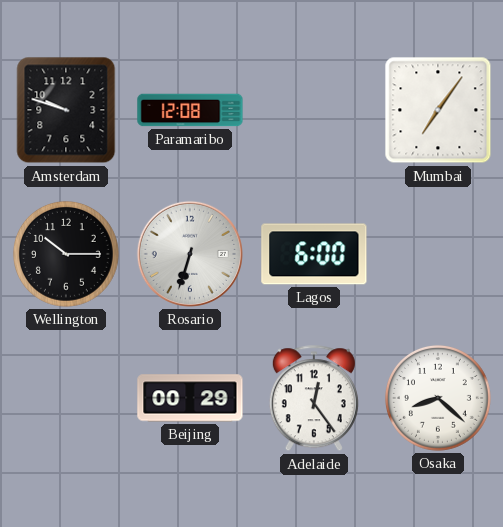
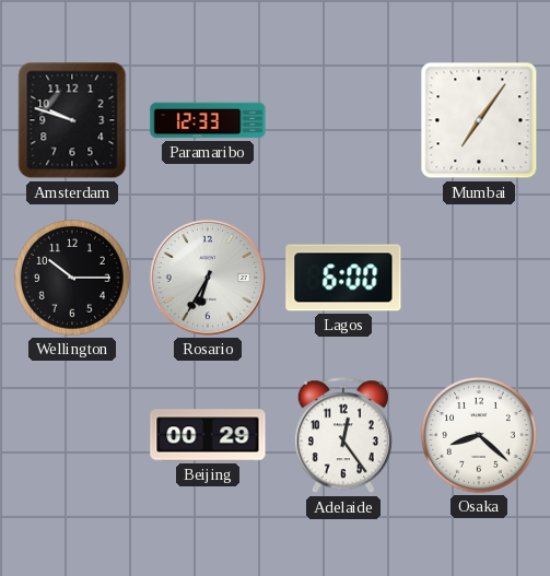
Paramaribo: 12:08 -> 12:33 (208, 120)
Rosario: 6:33 -> 6:35 (208, 278)
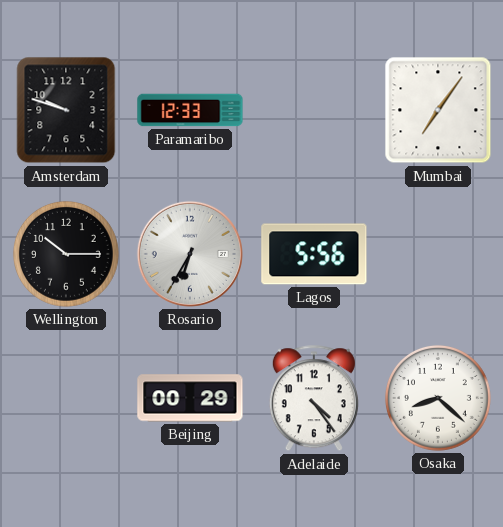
Lagos: 6:00 -> 5:56 (314, 254)
Adelaide: 12:24 -> 4:24 (314, 399)
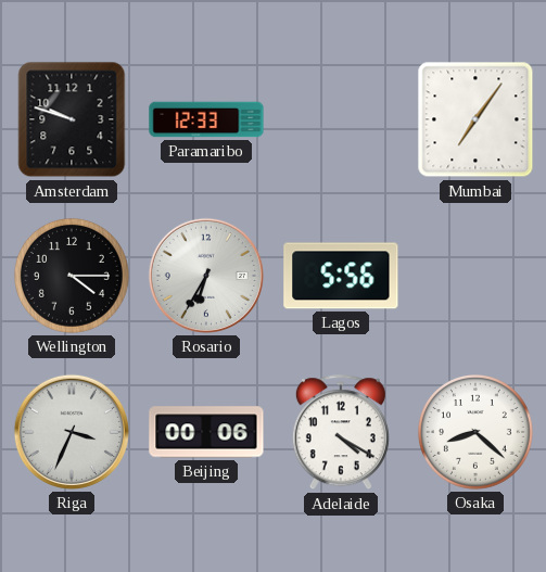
Wellington: 10:15 -> 4:15 (72, 276)
Riga: none -> 3:34 (72, 432)
Beijing: 00:29 -> 00:06 (206, 432)
Adelaide: 4:24 -> 4:20 (341, 433)
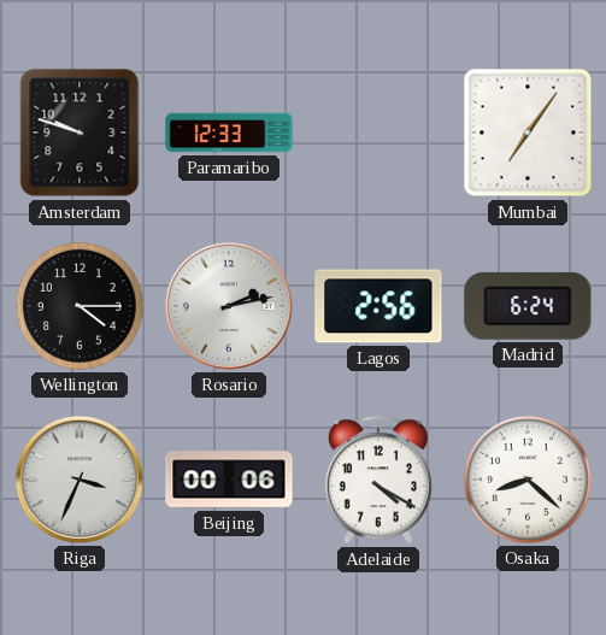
Rosario: 6:35 -> 2:13 (229, 306)
Lagos: 5:56 -> 2:56 (378, 306)
Madrid: none -> 6:24 (528, 306)
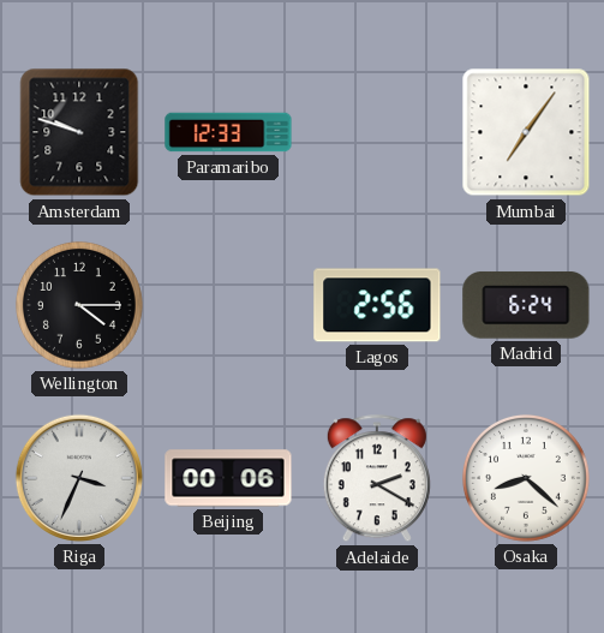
Rosario: 2:13 -> none (229, 306)
Adelaide: 4:20 -> 2:20 (377, 479)
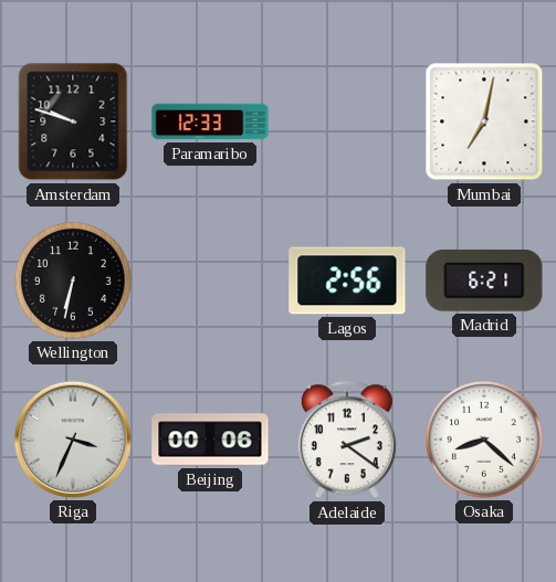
Mumbai: 7:06 -> 7:02 (484, 121)
Wellington: 4:15 -> 6:32 (73, 281)
Madrid: 6:24 -> 6:21 (484, 281)
Adelaide: 2:20 -> 2:21 (347, 441)
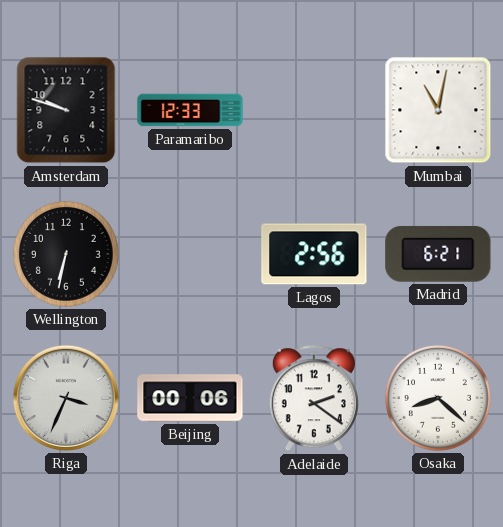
Mumbai: 7:02 -> 11:02 (438, 110)
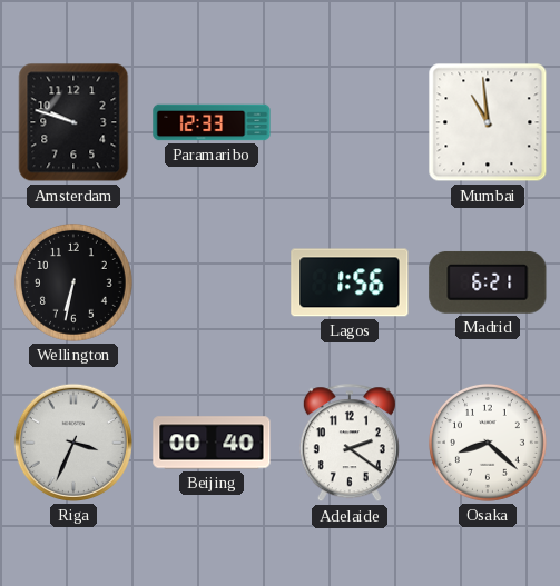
Mumbai: 11:02 -> 10:59 (488, 122)
Lagos: 2:56 -> 1:56 (350, 282)
Beijing: 00:06 -> 00:40 (212, 443)
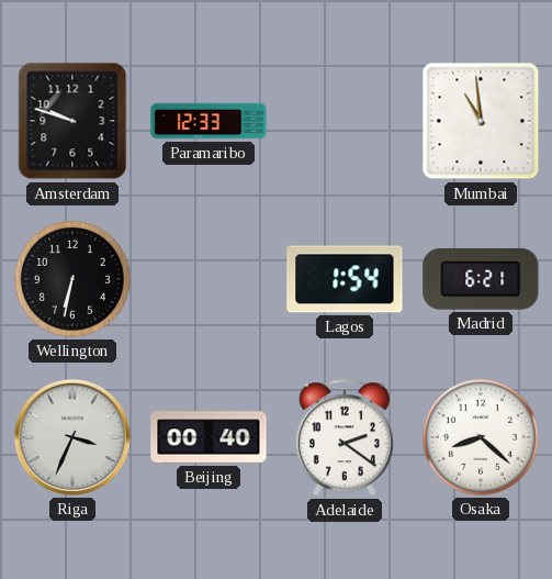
Lagos: 1:56 -> 1:54 (345, 279)
